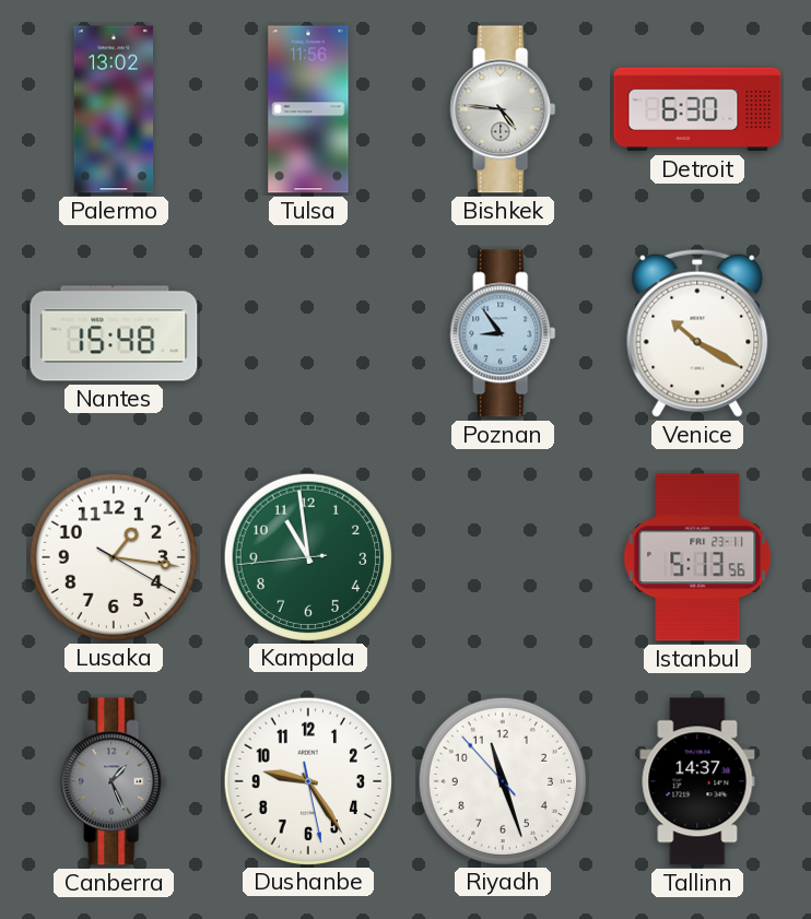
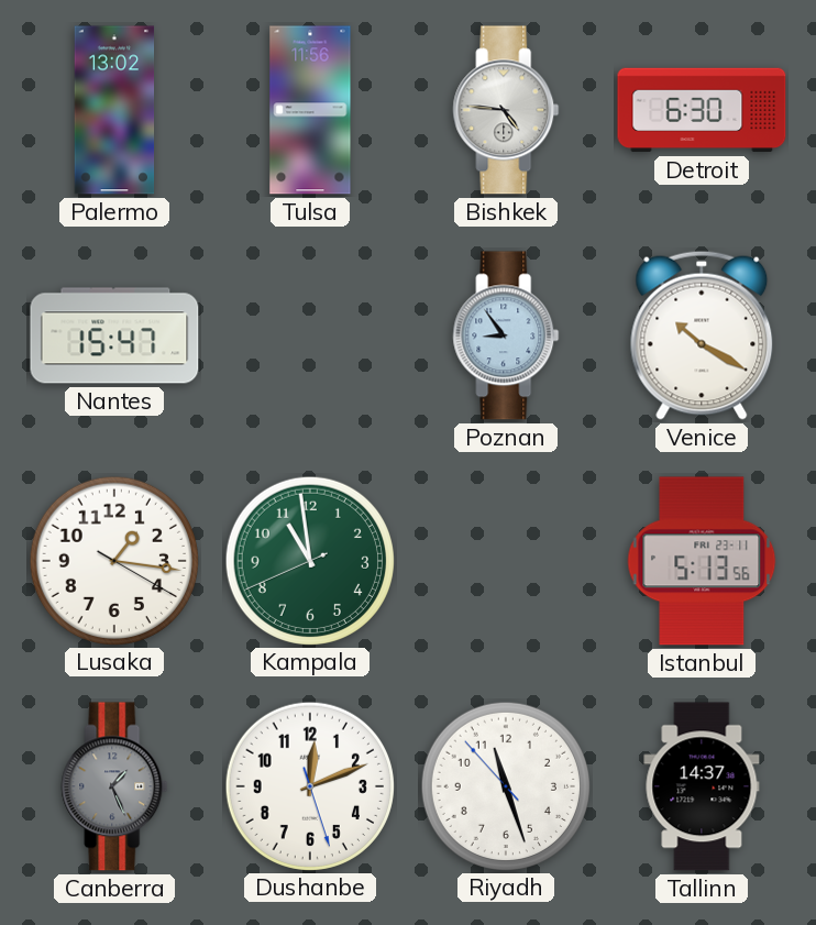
Nantes: 15:48 -> 15:47 (114, 335)
Kampala: 10:58:44 -> 10:58:41 (309, 560)
Dushanbe: 9:24 -> 12:11 (309, 785)
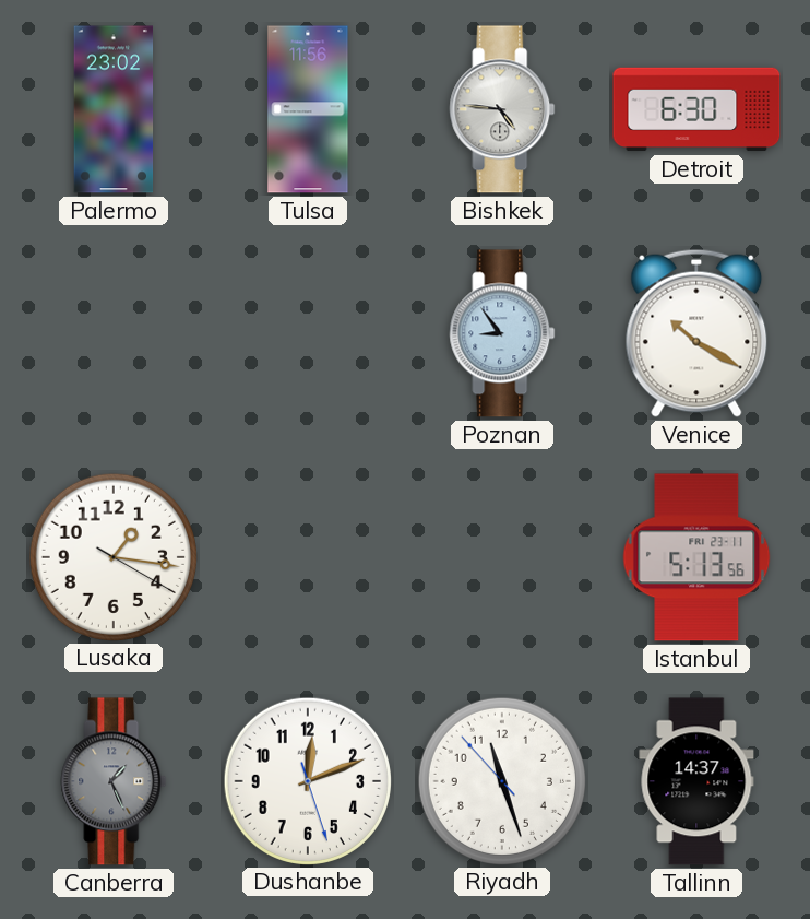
Palermo: 13:02 -> 23:02 (114, 109)
Nantes: 15:47 -> none (114, 335)
Kampala: 10:58 -> none (309, 560)
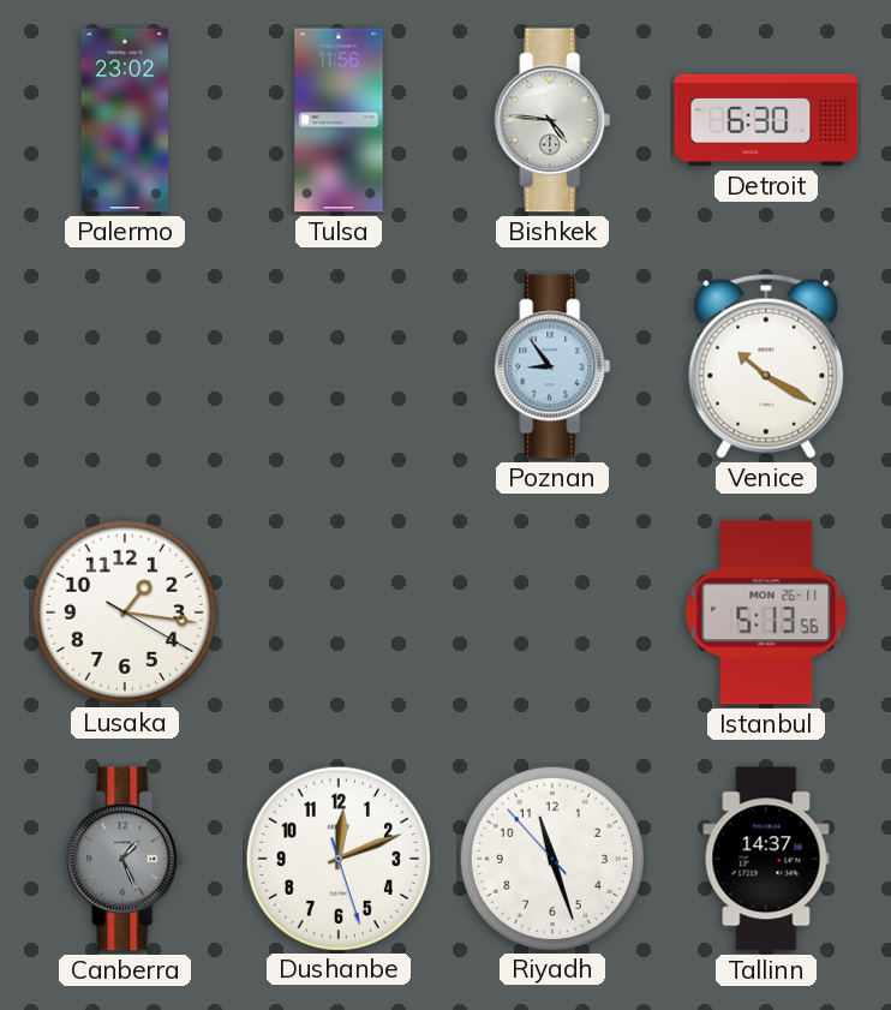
Istanbul date: FRI 23-11 -> MON 26-11 (766, 612)
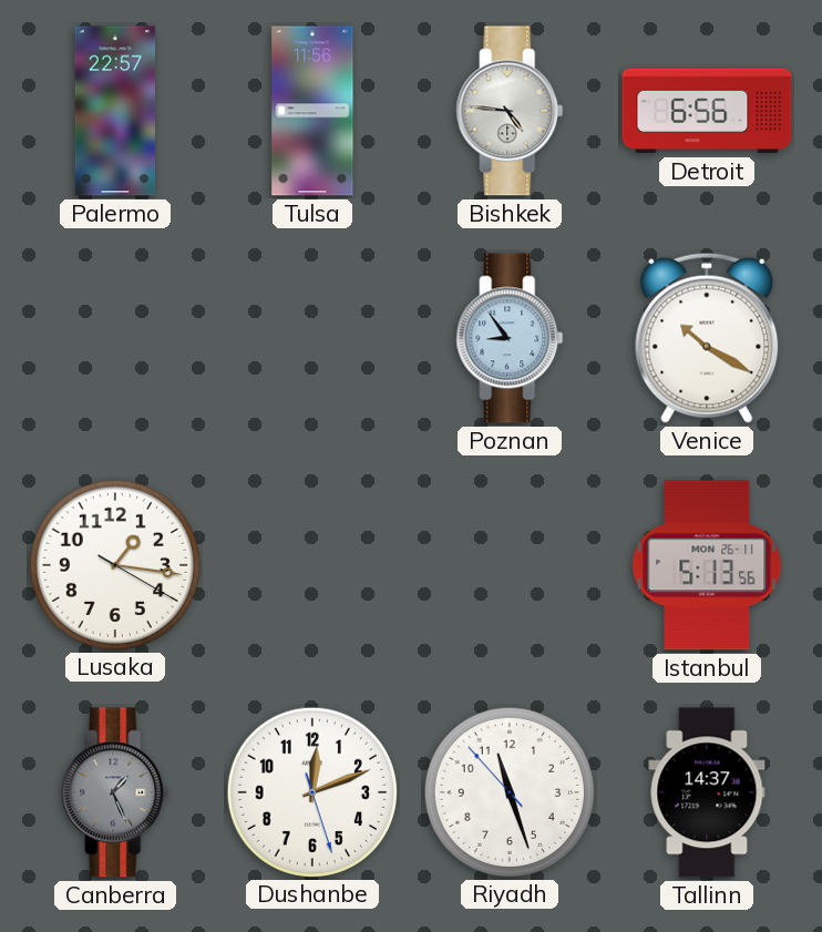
Palermo: 23:02 -> 22:57 (115, 111)
Detroit: 6:30 -> 6:56 (707, 111)
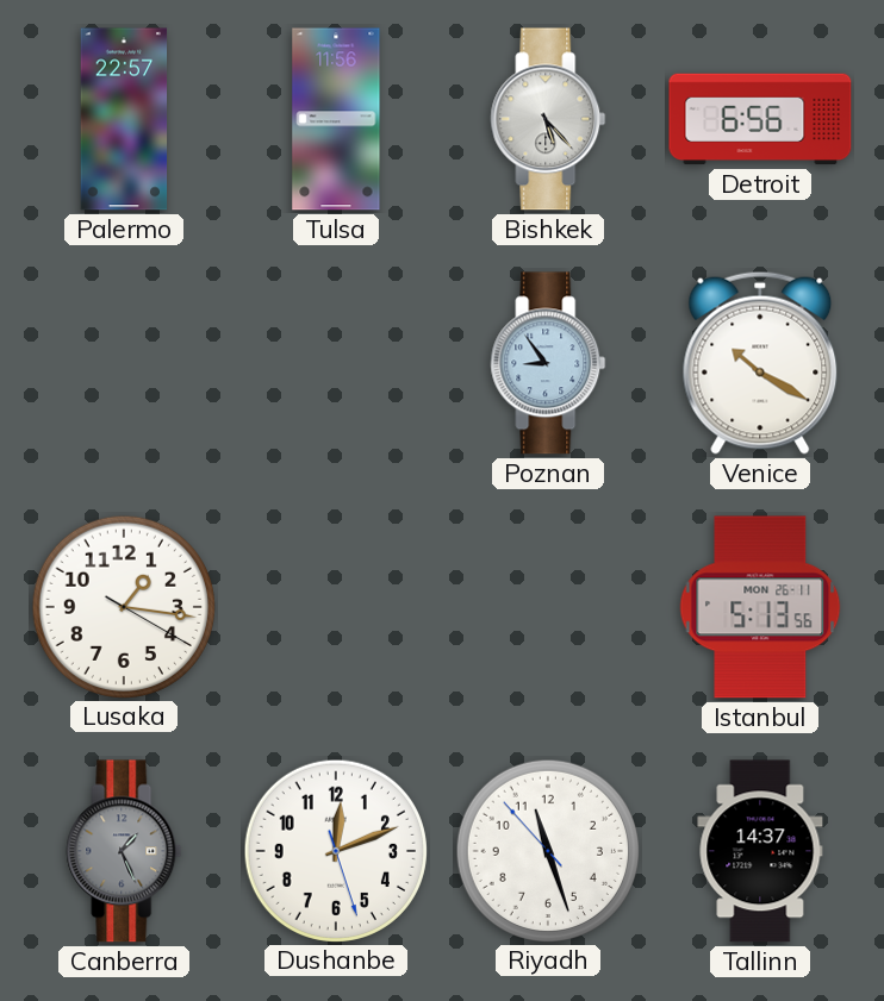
Bishkek: 4:46 -> 5:23 (548, 119)
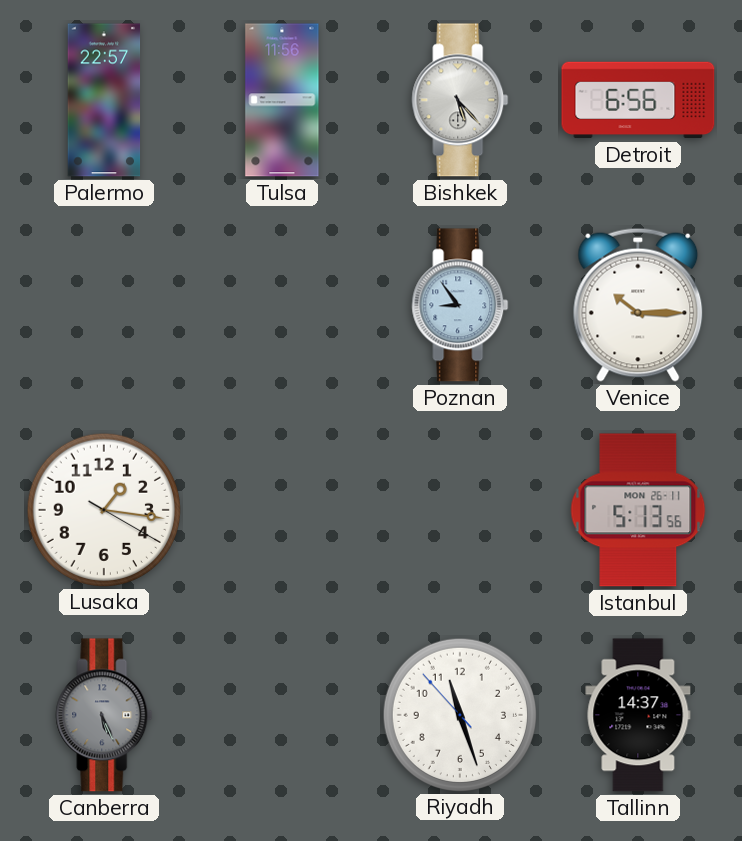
Venice: 10:20 -> 10:15 (638, 305)
Canberra: 1:26 -> 5:26 (104, 715)
Dushanbe: 12:11 -> none (335, 850)
